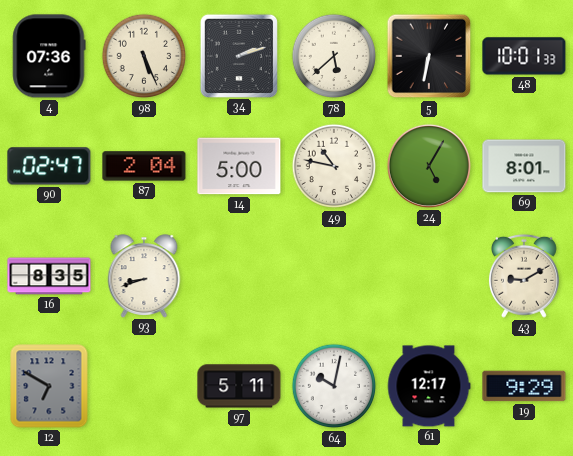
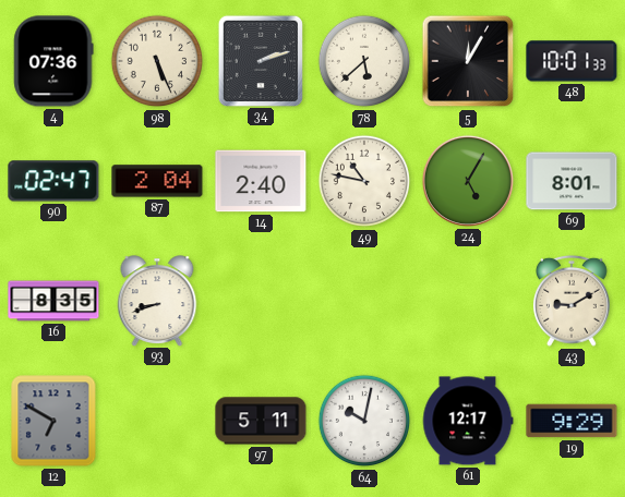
5: 6:32 -> 12:05 (468, 61)
14: 5:00 -> 2:40 (261, 181)
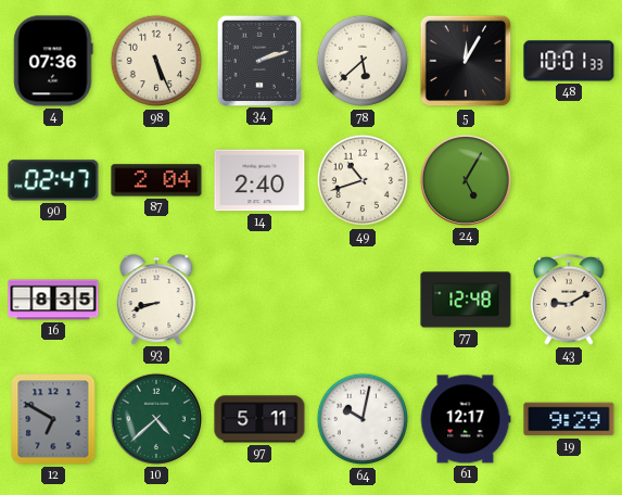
49: 10:47 -> 10:42 (363, 180)
69: 8:01 -> none (572, 181)
77: none -> 12:48 (466, 300)
10: none -> 4:38 (156, 419)
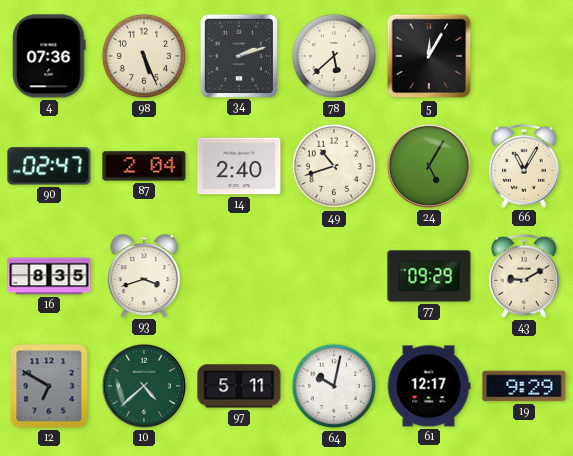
48: 10:01 -> none (569, 61)
66: none -> 11:05 (524, 166)
93: 8:42 -> 3:42 (144, 276)
77: 12:48 -> 09:29 (429, 276)
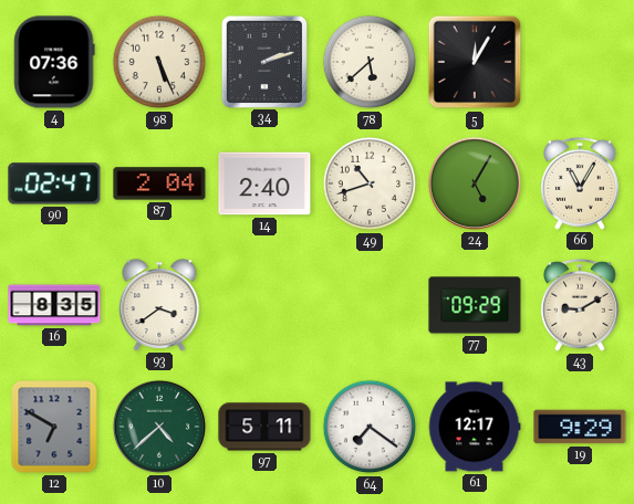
93: 3:42 -> 3:39 (159, 305)
64: 10:02 -> 7:21 (370, 427)
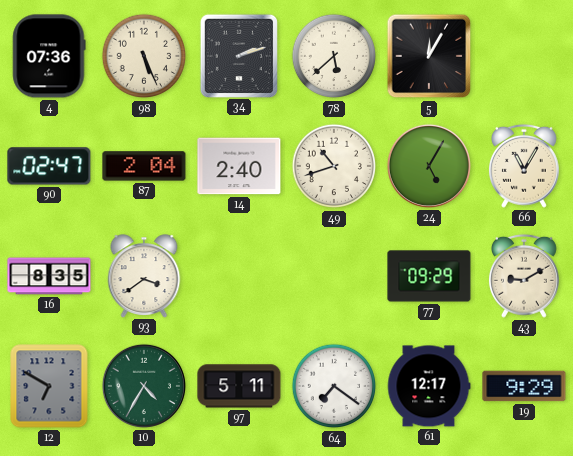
10: 4:38 -> 4:35 (144, 386)
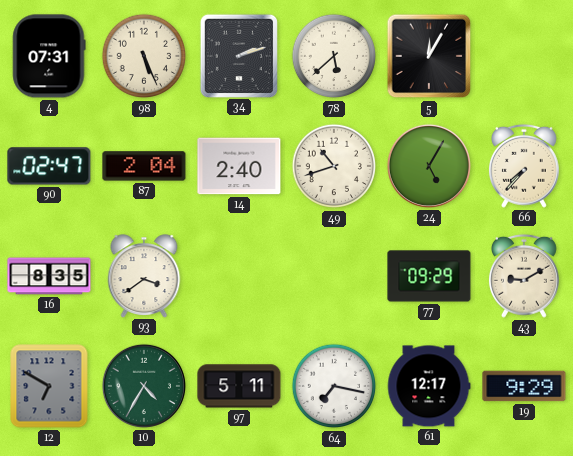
4: 07:36 -> 07:31 (49, 56)
66: 11:05 -> 7:37 (524, 166)
64: 7:21 -> 7:17 (334, 386)
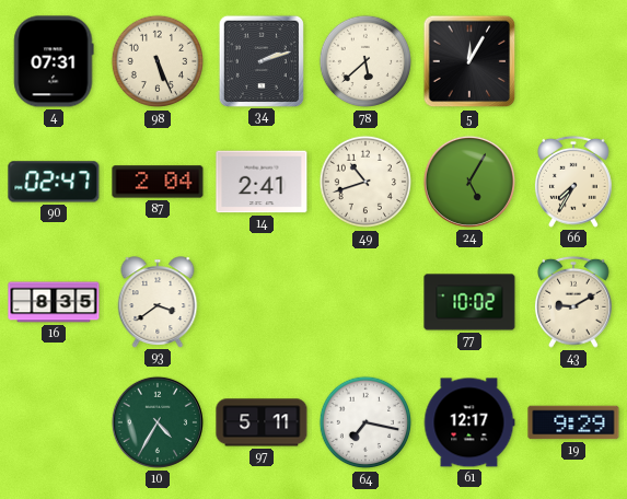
14: 2:40 -> 2:41 (262, 182)
66: 7:37 -> 7:35 (573, 182)
77: 09:29 -> 10:02 (469, 302)
12: 6:50 -> none (49, 386)
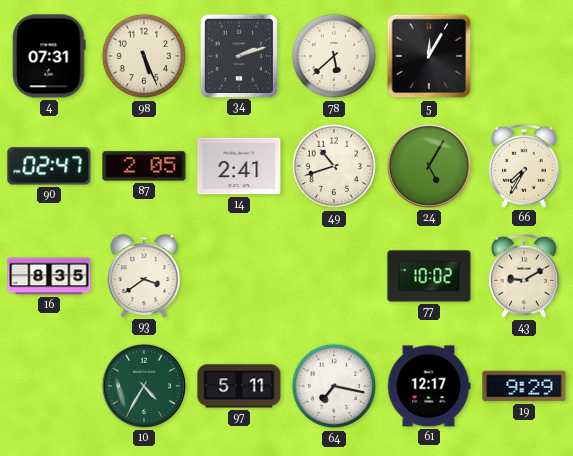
87: 2:04 -> 2:05 (144, 166)
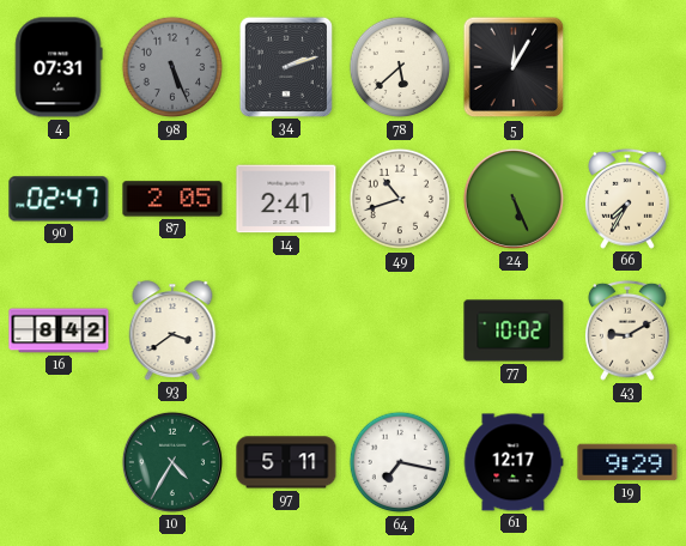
98 dial: cream -> grey (172, 67)
24: 5:05 -> 5:26 (514, 199)
16: 8:35 -> 8:42 (59, 330)
